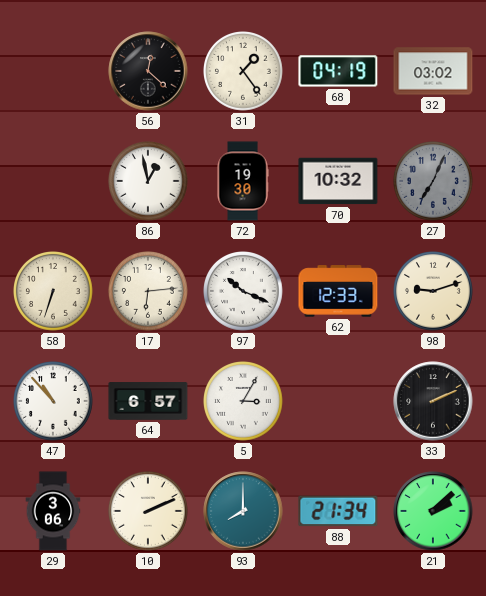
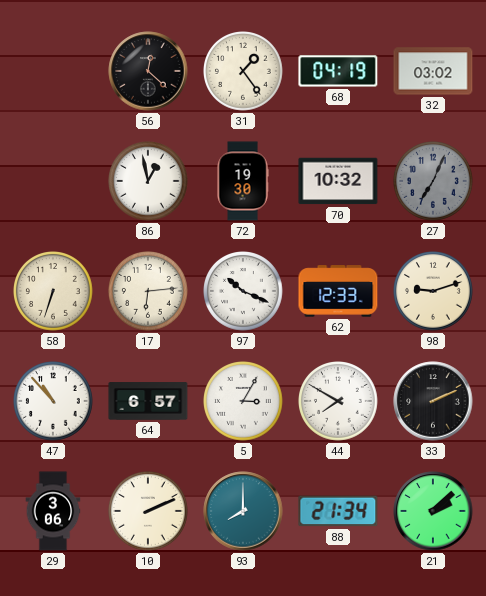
44: none -> 7:50 (339, 402)
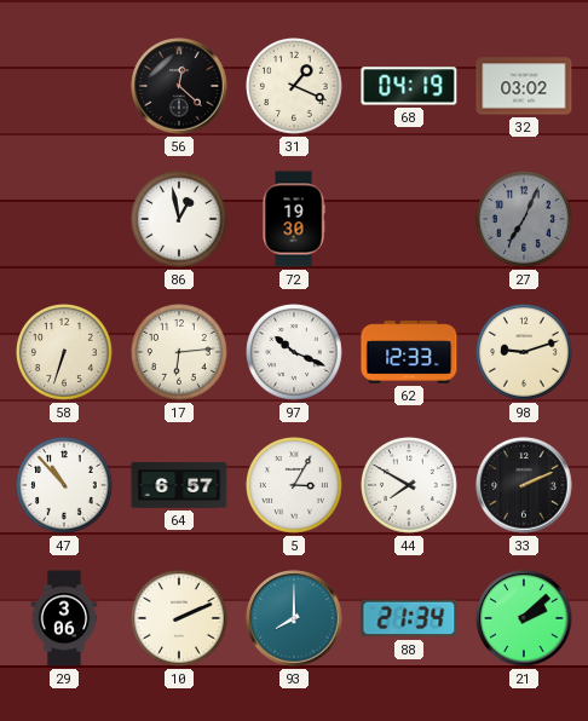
31: 1:24 -> 1:19 (295, 87)
70: 10:32 -> none (338, 181)
